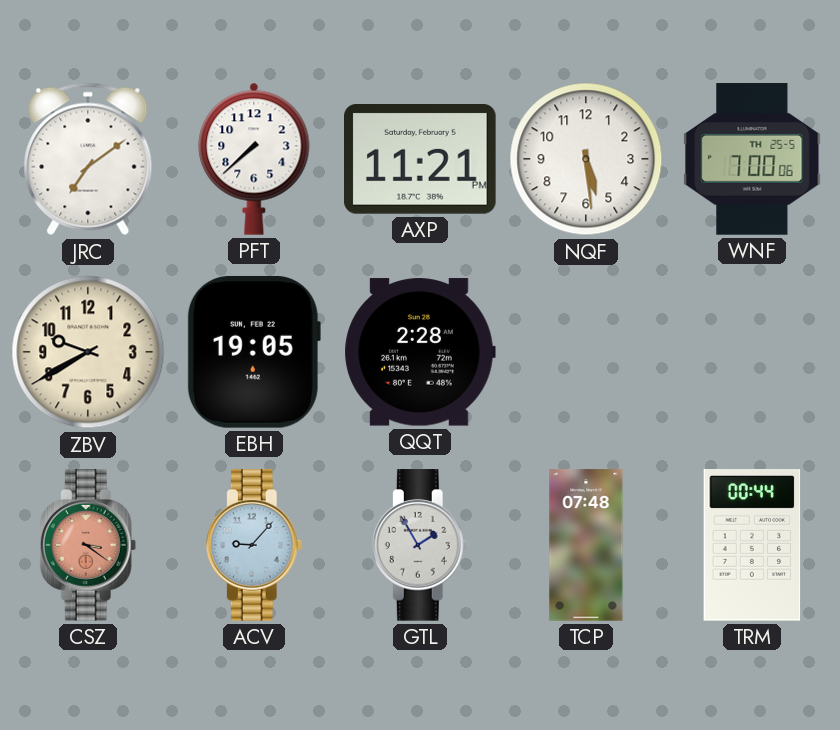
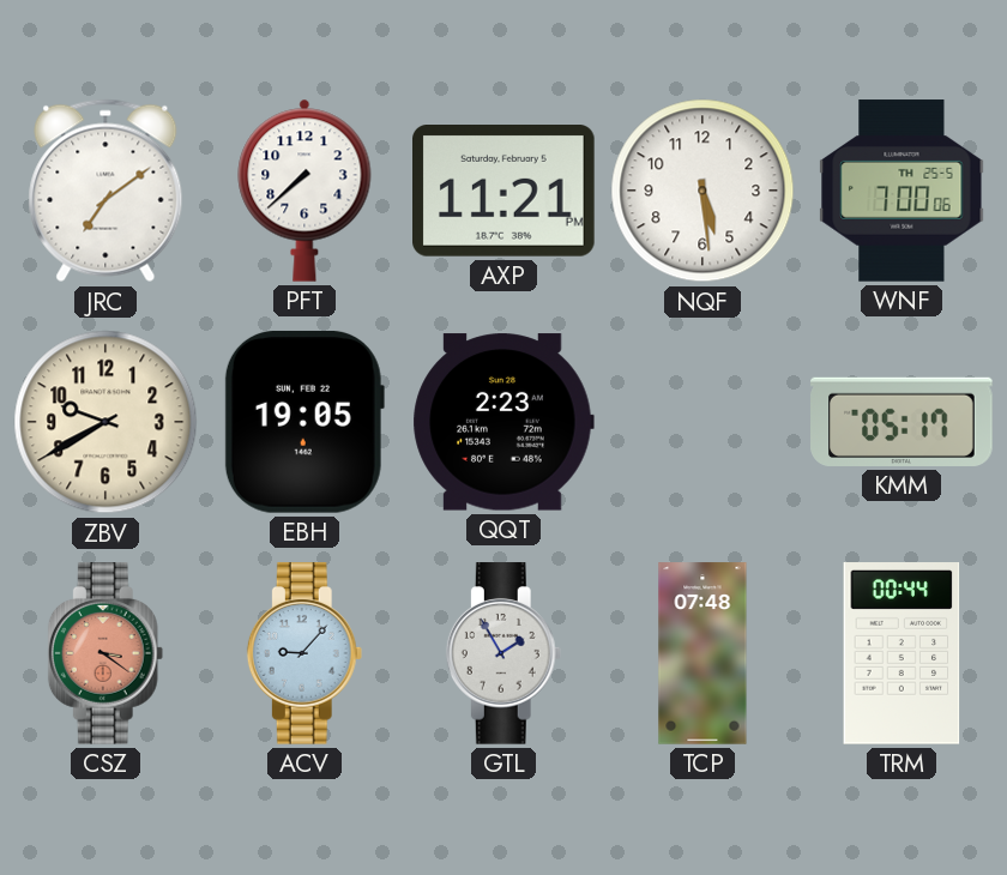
QQT: 2:28 -> 2:23 (503, 422)
KMM: none -> 05:17 (902, 422)
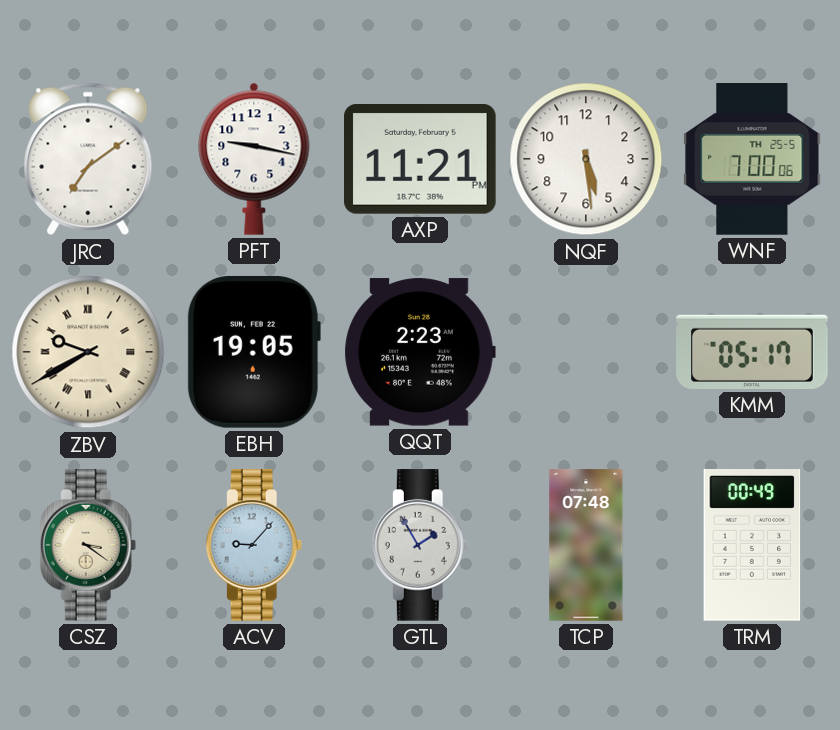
PFT: 7:38 -> 9:17 (254, 159)
ZBV numerals: Arabic -> Roman (88, 352)
CSZ dial: salmon -> cream (88, 545)
TRM: 00:44 -> 00:49 (752, 545)
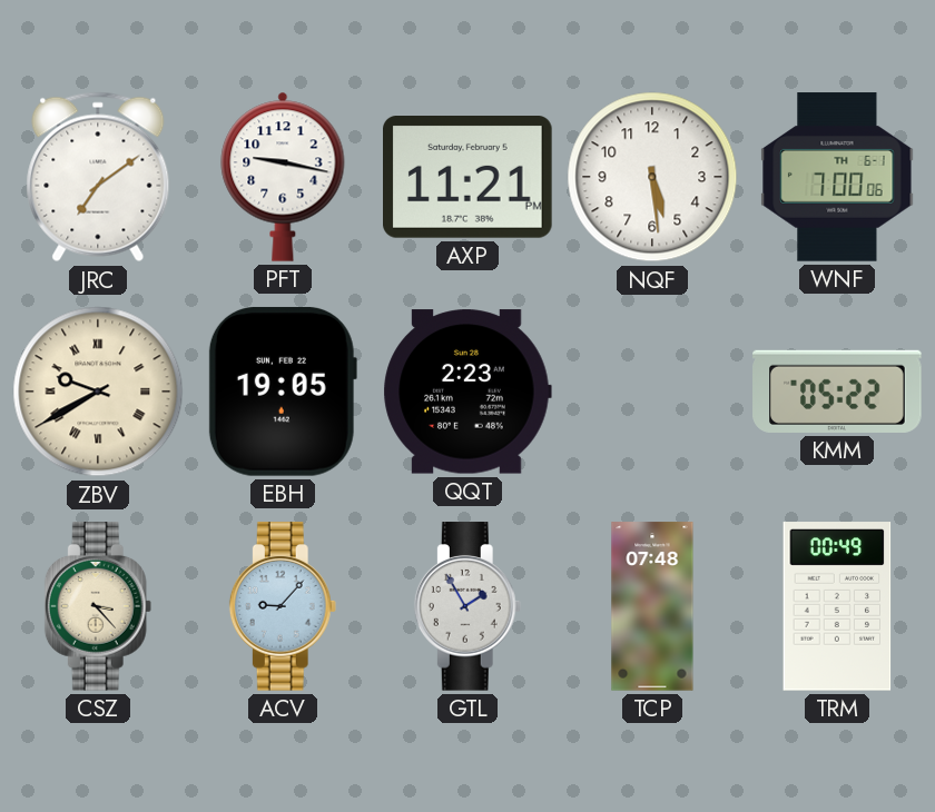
WNF date: TH 25-5 -> TH 6-1 (837, 177)
KMM: 05:17 -> 05:22 (837, 392)
CSZ: 3:21 -> 3:23 (98, 606)
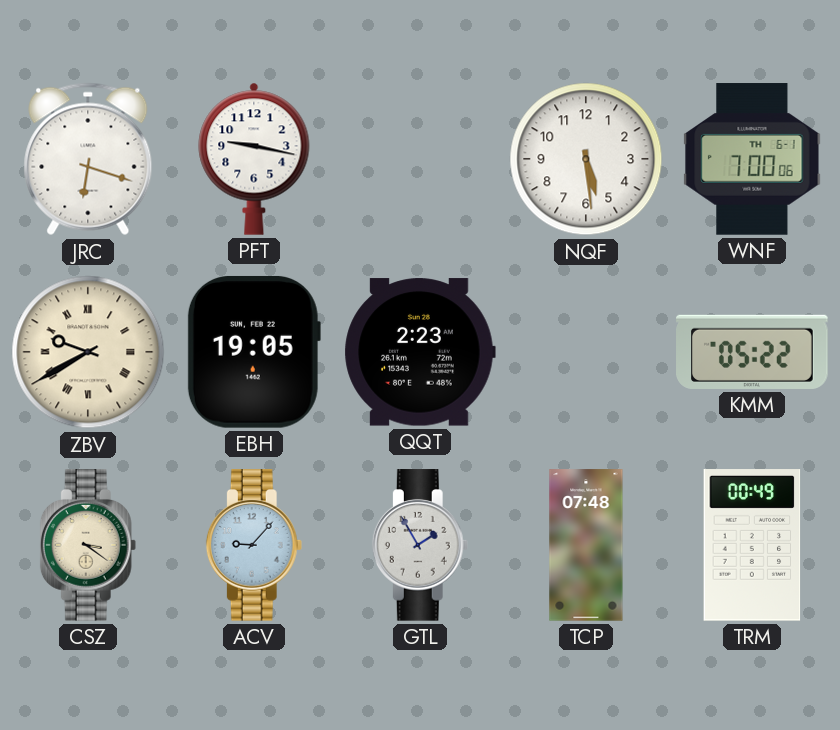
JRC: 7:09 -> 6:18 (88, 159)
AXP: 11:21 -> none (469, 178)
CSZ: 3:23 -> 3:21 (88, 545)
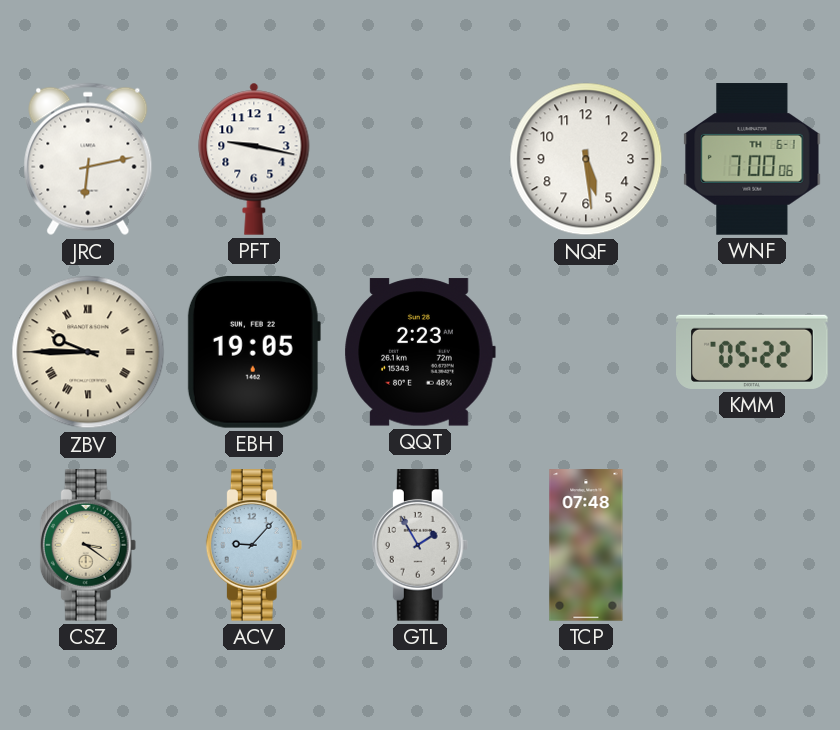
JRC: 6:18 -> 6:13 (88, 159)
ZBV: 9:40 -> 9:45 (88, 352)
TRM: 00:49 -> none (752, 545)
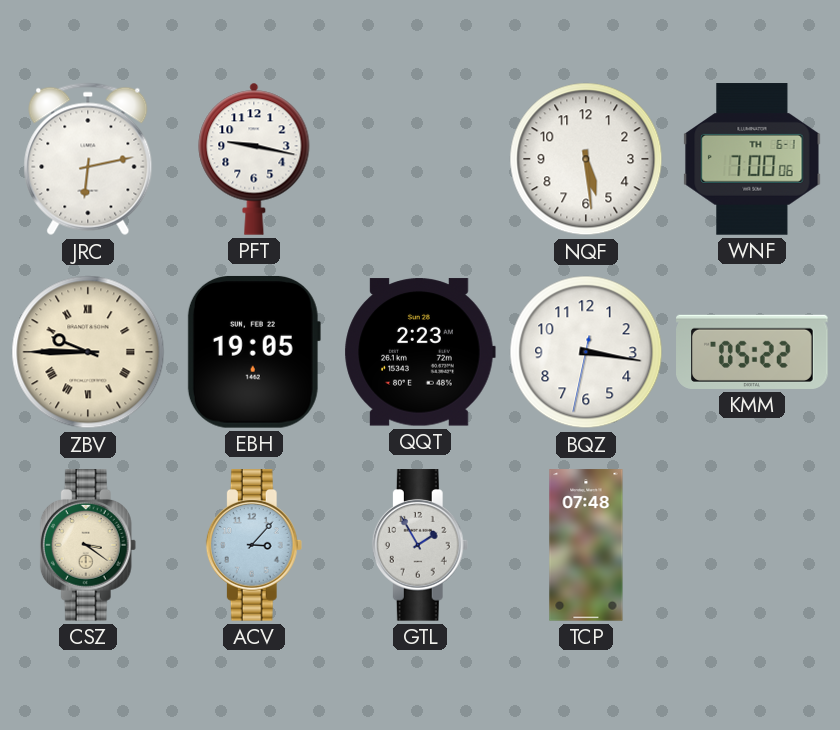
BQZ: none -> 3:16 (586, 352)
ACV: 9:07 -> 3:07 (254, 545)
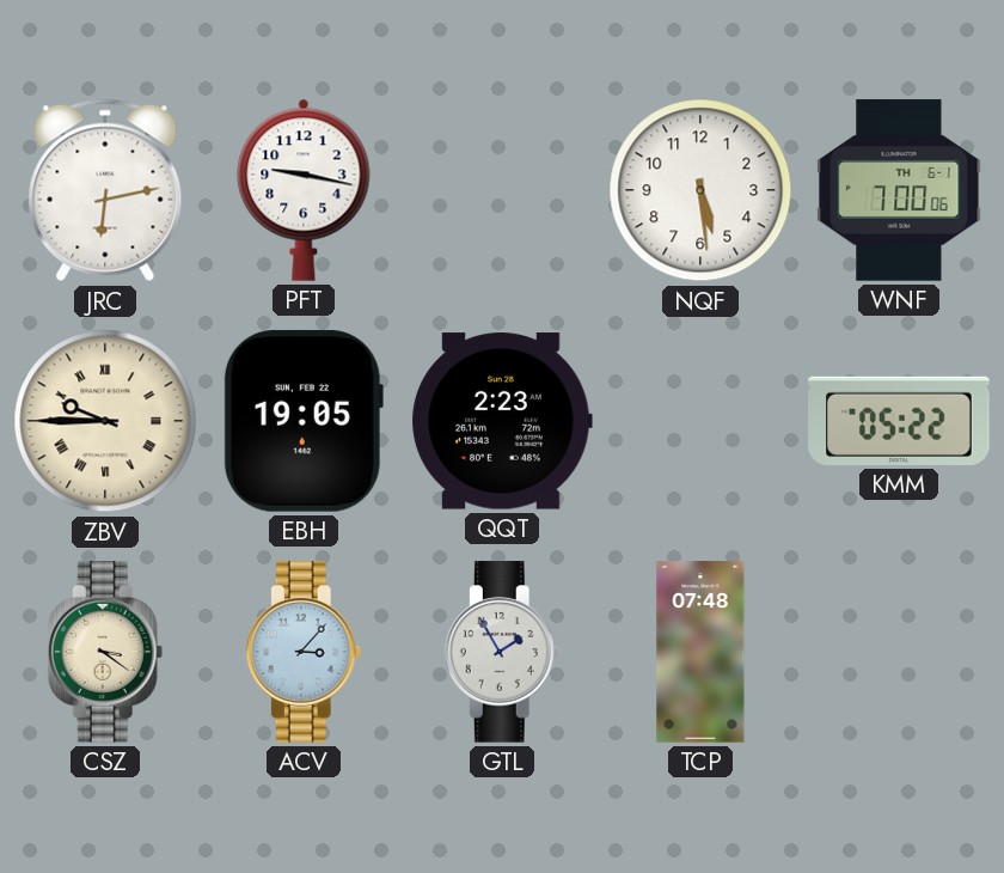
BQZ: 3:16 -> none (586, 352)
